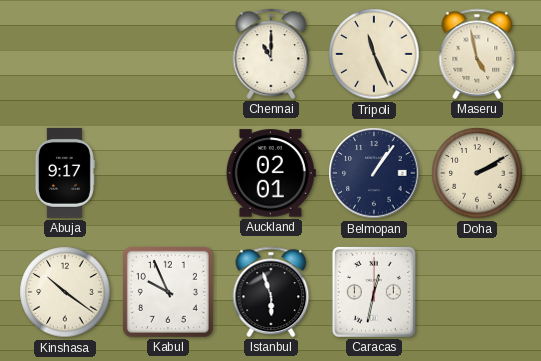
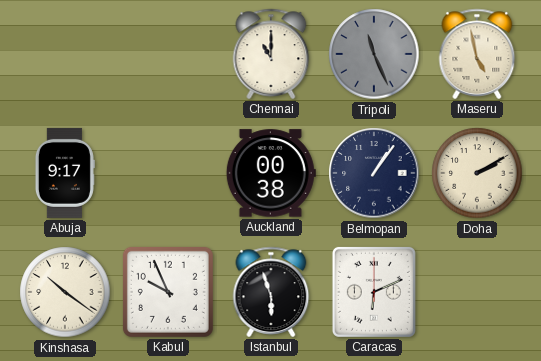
Tripoli dial: cream -> grey (374, 54)
Auckland: 02:01 -> 00:38 (271, 173)
Caracas: 12:32 -> 6:11 (374, 292)
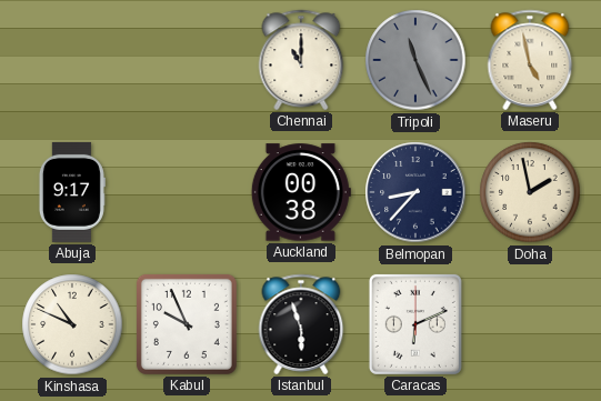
Belmopan: 1:06 -> 8:37 (415, 192)
Doha: 2:10 -> 1:58 (530, 192)
Kinshasa: 10:21 -> 10:49 (72, 324)
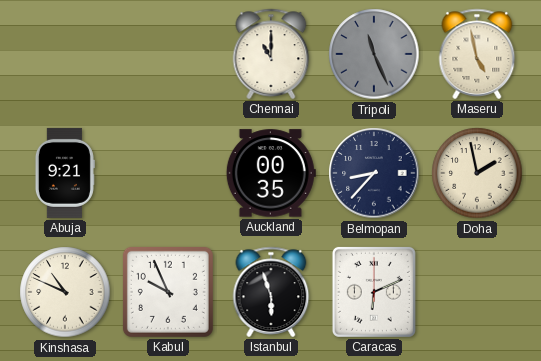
Abuja: 9:17 -> 9:21 (64, 173)
Auckland: 00:38 -> 00:35 (271, 173)
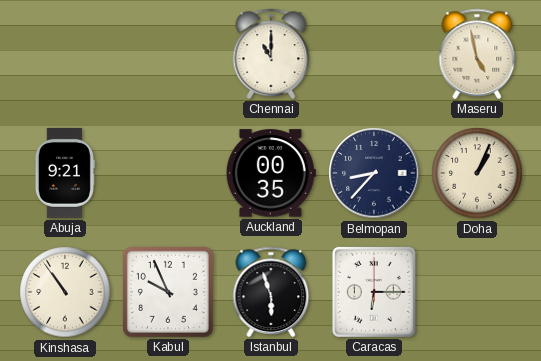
Tripoli: 11:26 -> none (374, 54)
Doha: 1:58 -> 1:04 (477, 173)
Kinshasa: 10:49 -> 10:54 (65, 292)
Caracas: 6:11 -> 6:15 (374, 292)
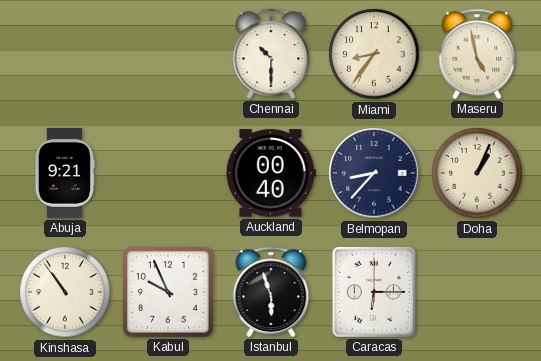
Chennai: 11:00 -> 10:30 (271, 54)
Miami: none -> 8:36 (374, 54)
Auckland: 00:35 -> 00:40 (271, 173)
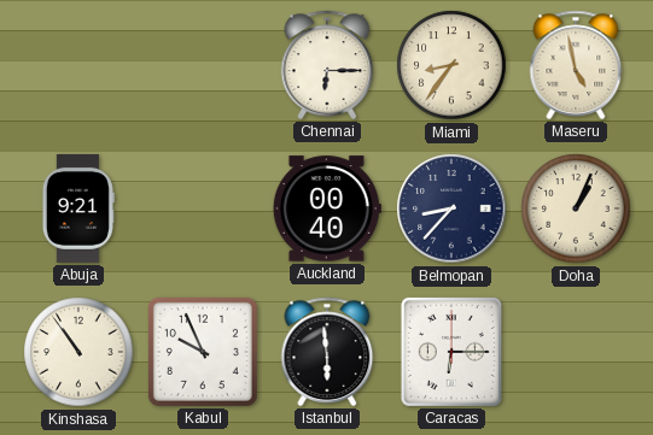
Chennai: 10:30 -> 6:15 (327, 65)
Istanbul: 5:57 -> 5:59 (327, 352)
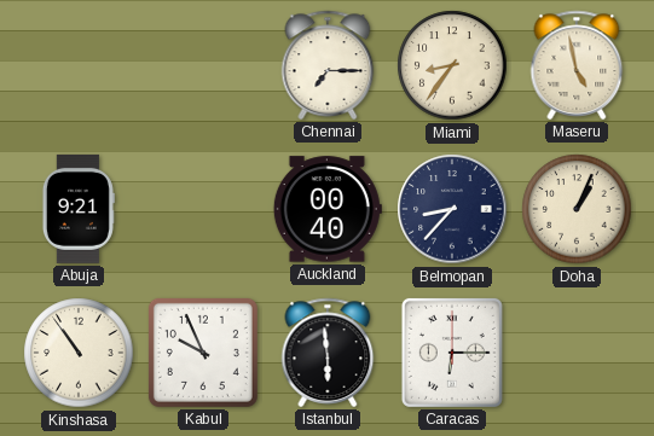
Chennai: 6:15 -> 7:15 (328, 65)
